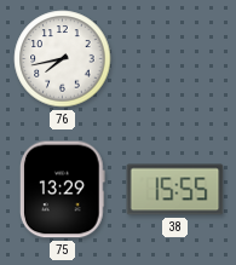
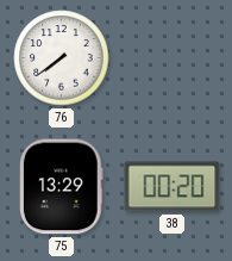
76: 7:43 -> 7:39 (62, 58)
38: 15:55 -> 00:20 (173, 187)
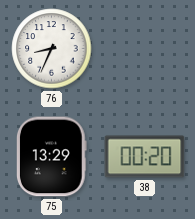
76: 7:39 -> 8:34 (52, 49)
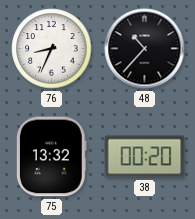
48: none -> 10:37 (145, 49)
75: 13:29 -> 13:32 (51, 157)
